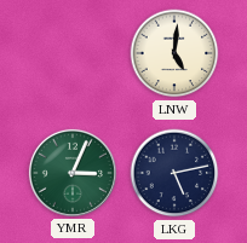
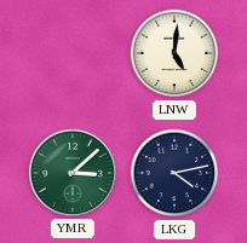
YMR: 3:04 -> 3:08 (73, 173)
LKG: 5:13 -> 4:13 (174, 173)
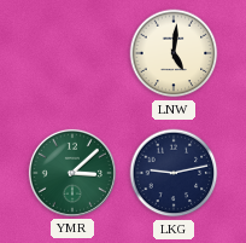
LKG: 4:13 -> 9:13 (174, 173)
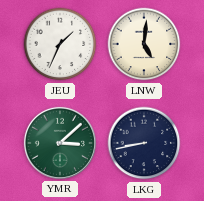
JEU: none -> 1:34 (60, 44)
LKG: 9:13 -> 8:43 (144, 143)
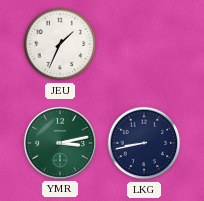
LNW: 5:01 -> none (144, 44)
YMR: 3:08 -> 3:13 (60, 143)
